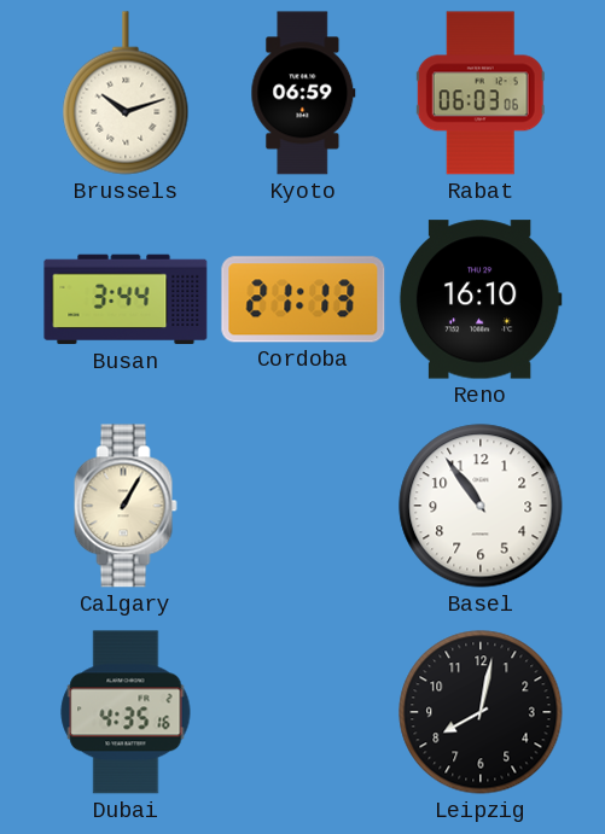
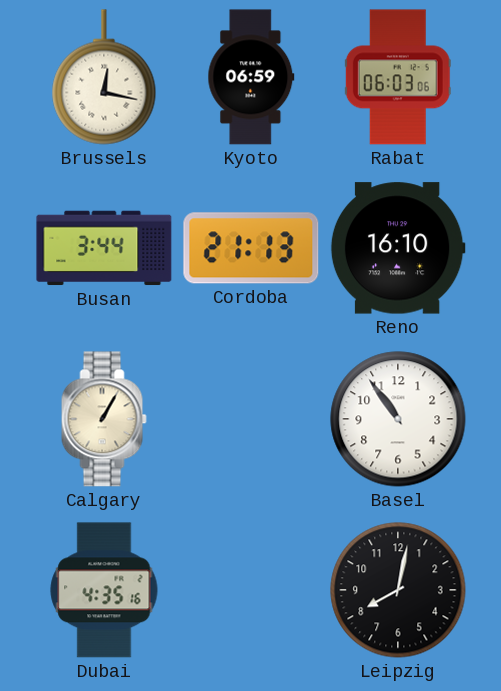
Brussels: 10:12 -> 12:17 (104, 77)
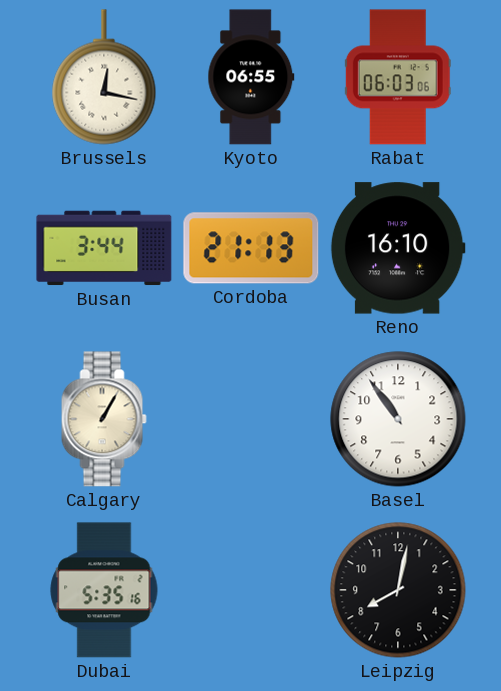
Kyoto: 06:59 -> 06:55 (251, 77)
Dubai: 4:35 -> 5:35 (104, 590)
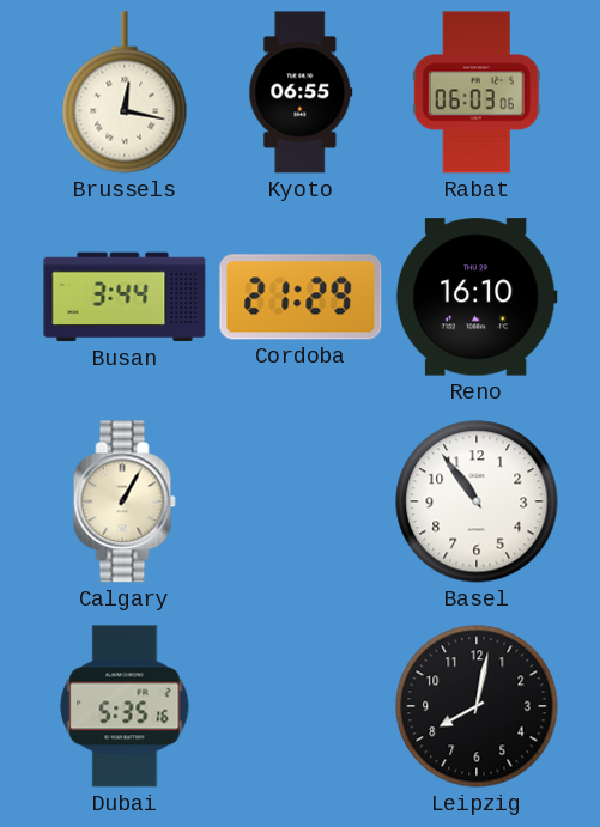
Cordoba: 21:13 -> 21:29 (301, 297)
